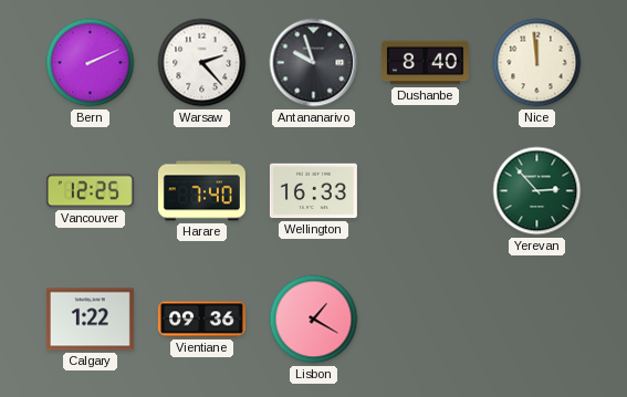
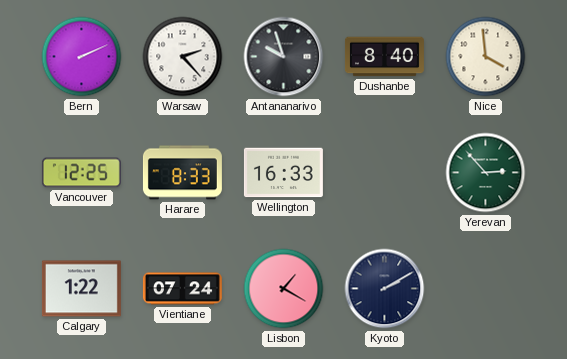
Nice: 11:59 -> 3:59 (486, 57)
Harare: 7:40 -> 8:33 (182, 173)
Vientiane: 09:36 -> 07:24 (182, 289)
Kyoto: none -> 2:10 (385, 289)
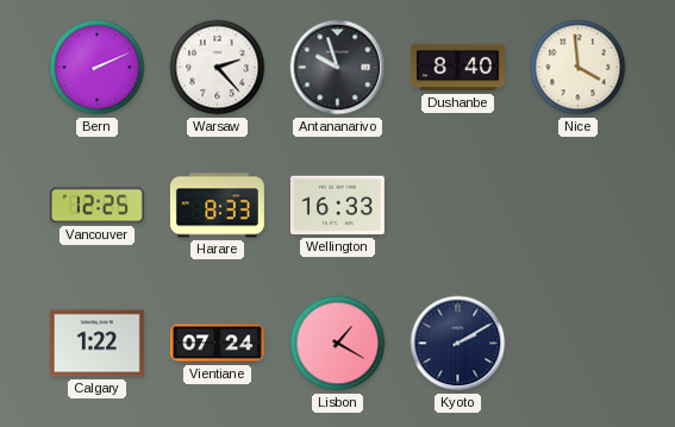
Yerevan: 2:53 -> none (486, 173)
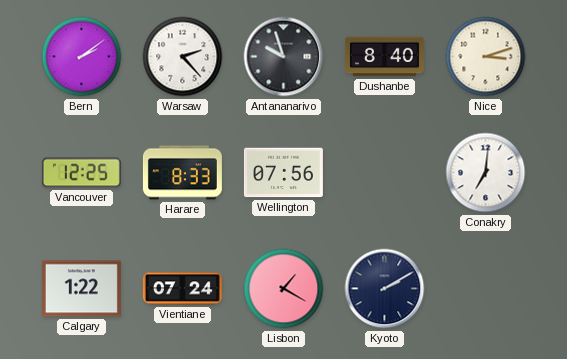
Bern: 2:11 -> 2:09 (82, 57)
Nice: 3:59 -> 3:12 (486, 57)
Wellington: 16:33 -> 07:56 (283, 173)
Conakry: none -> 7:01 (486, 173)
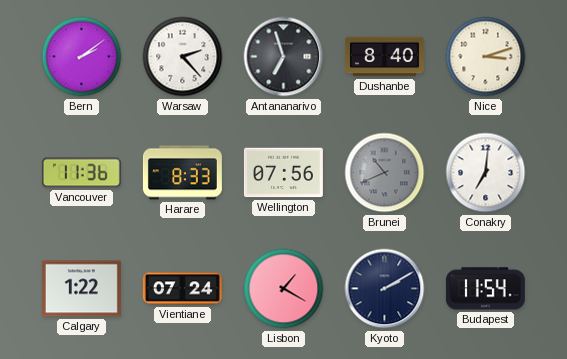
Antananarivo: 9:57 -> 6:57 (284, 57)
Vancouver: 12:25 -> 11:36 (81, 173)
Brunei: none -> 10:41 (385, 173)
Budapest: none -> 11:54 (485, 289)
